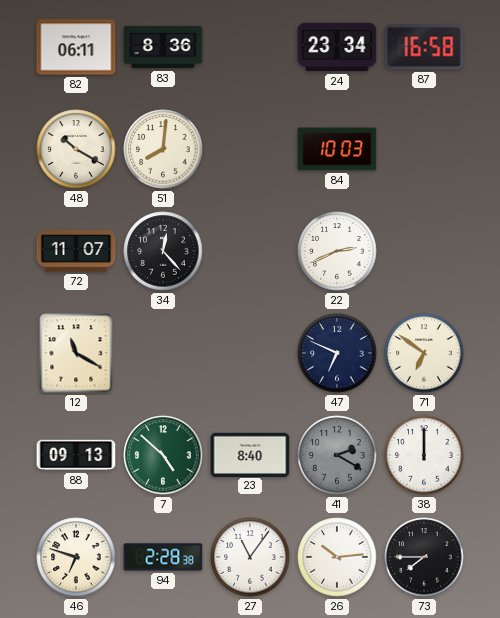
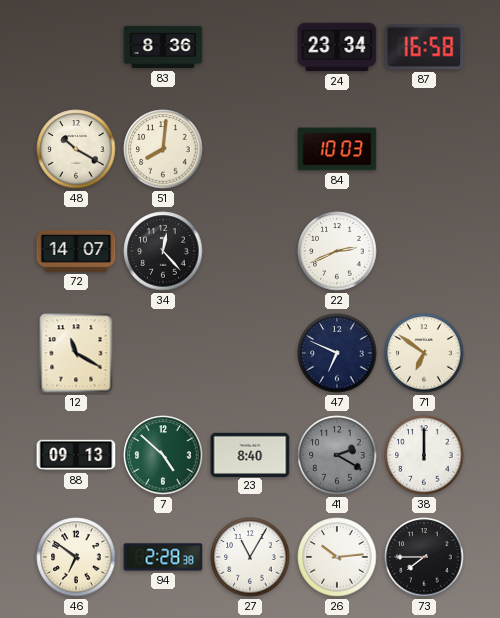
82: 06:11 -> none (76, 47)
72: 11:07 -> 14:07 (76, 251)
46: 6:48 -> 6:51 (76, 557)
27: 11:06 -> 11:05 (250, 557)
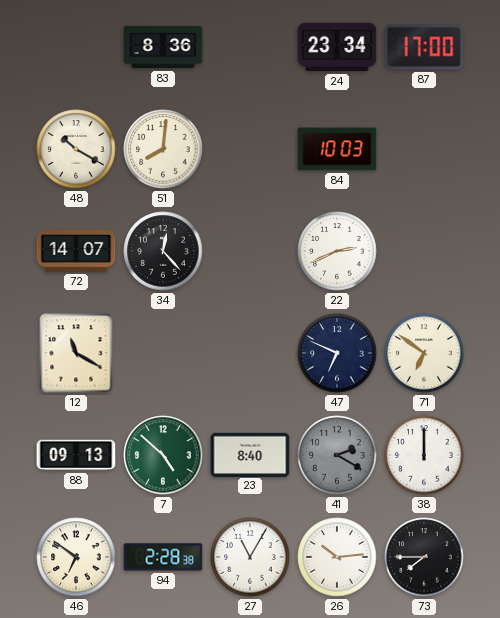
87: 16:58 -> 17:00 (424, 47)
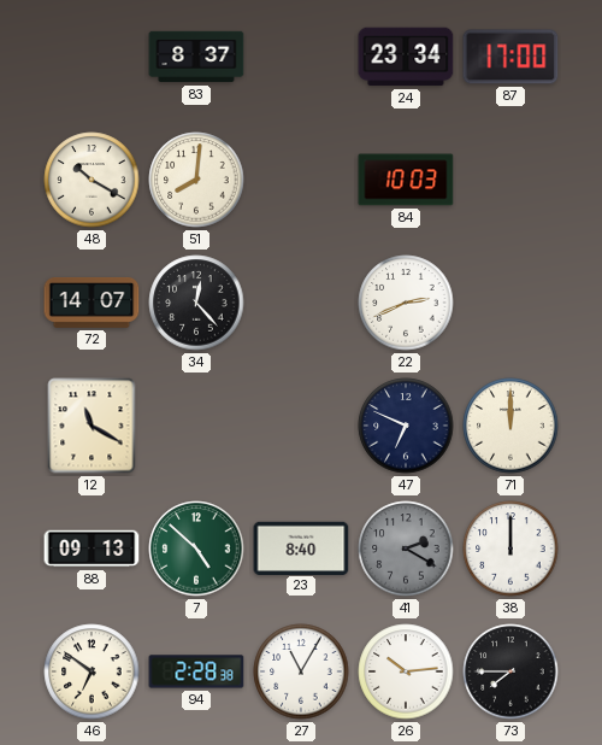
83: 8:36 -> 8:37 (196, 57)
71: 6:51 -> 12:00 (510, 426)
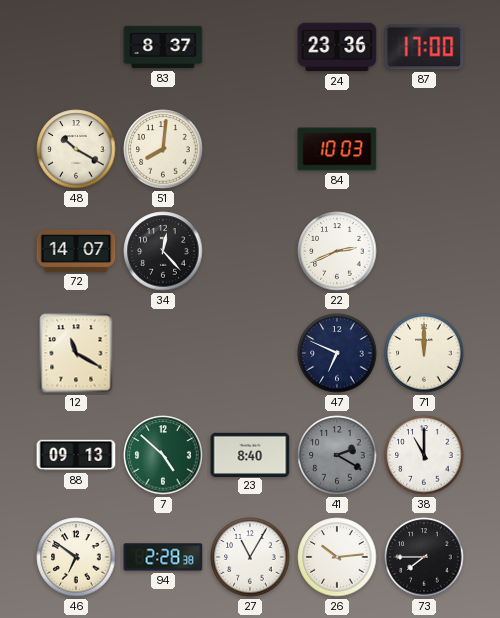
24: 23:34 -> 23:36 (337, 47)
38: 12:00 -> 11:00 (424, 455)
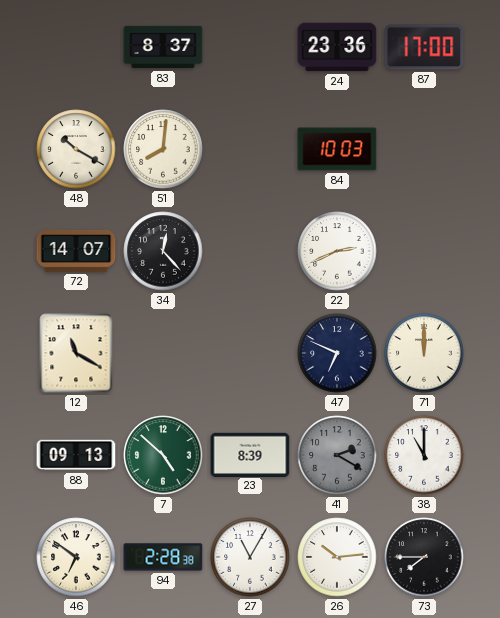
23: 8:40 -> 8:39 (250, 454)
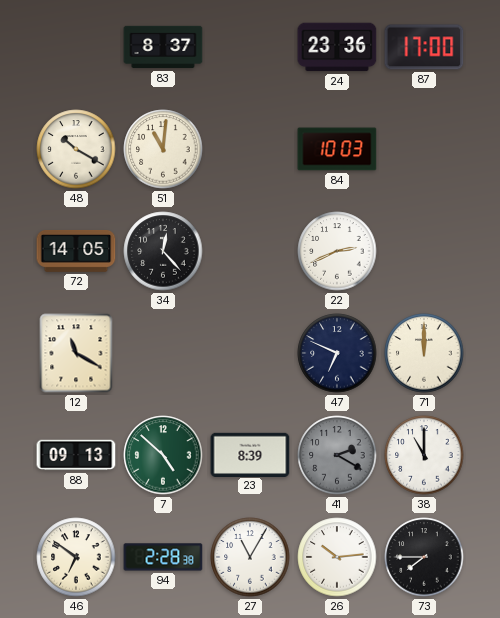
51: 8:01 -> 11:01 (163, 149)
72: 14:07 -> 14:05 (76, 251)
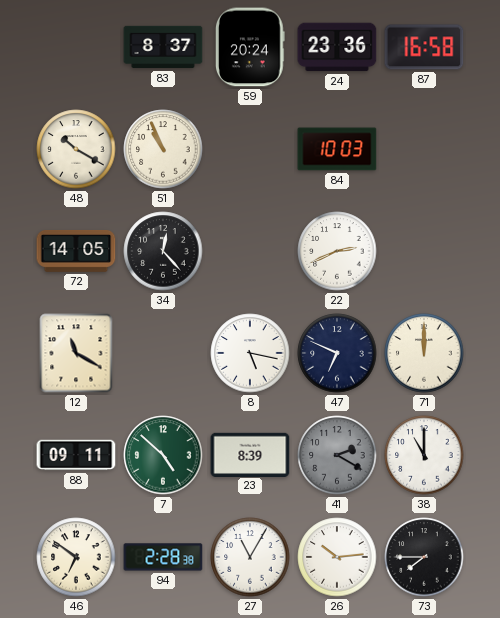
59: none -> 20:24 (250, 47)
87: 17:00 -> 16:58 (424, 47)
51: 11:01 -> 10:56 (163, 149)
8: none -> 5:17 (250, 353)
88: 09:13 -> 09:11 (76, 455)
